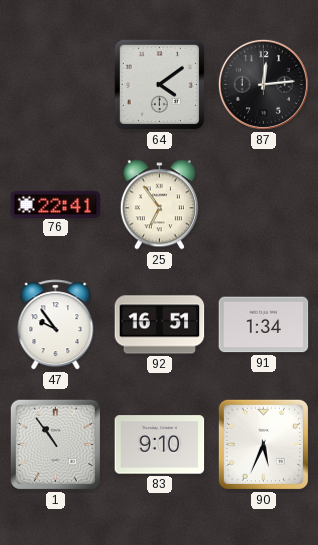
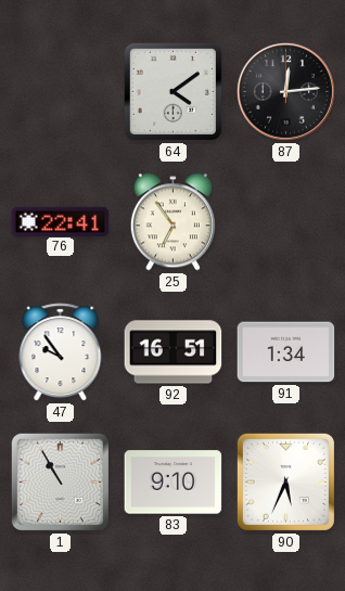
1: 10:54 -> 10:55 (60, 481)
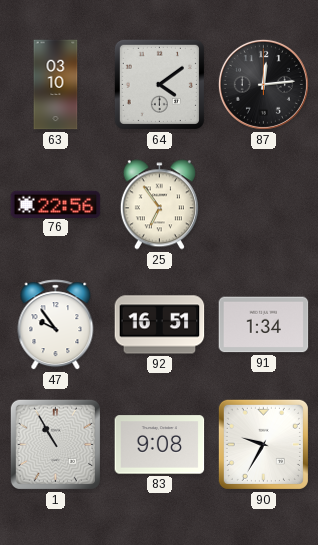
63: none -> 03:10 (56, 85)
76: 22:41 -> 22:56 (56, 204)
83: 9:10 -> 9:08 (160, 445)
90: 5:34 -> 9:35 (263, 444)
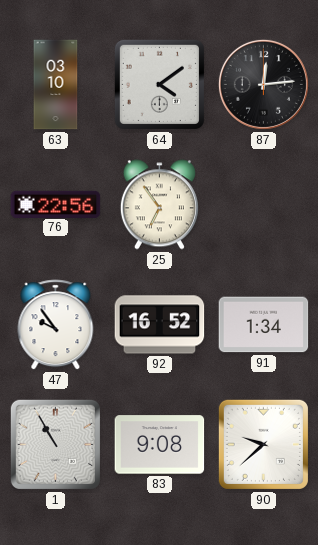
92: 16:51 -> 16:52 (160, 325)
90: 9:35 -> 9:38 (263, 444)
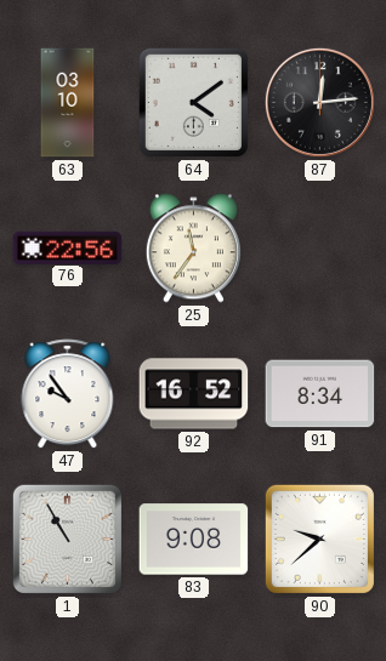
25: 6:54 -> 11:36 (193, 249)
91: 1:34 -> 8:34 (320, 394)
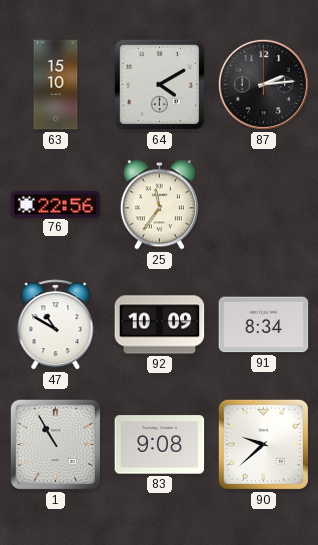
63: 03:10 -> 15:10 (56, 85)
64: 4:09 -> 4:10 (159, 84)
87: 12:14 -> 2:14 (263, 84)
47: 9:54 -> 10:50 (56, 325)
92: 16:52 -> 10:09 (160, 325)
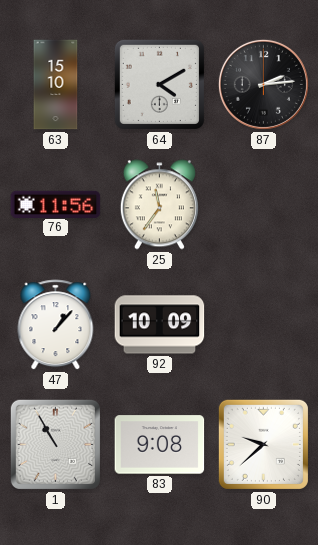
76: 22:56 -> 11:56 (56, 204)
47: 10:50 -> 1:07 (56, 325)
91: 8:34 -> none (264, 325)
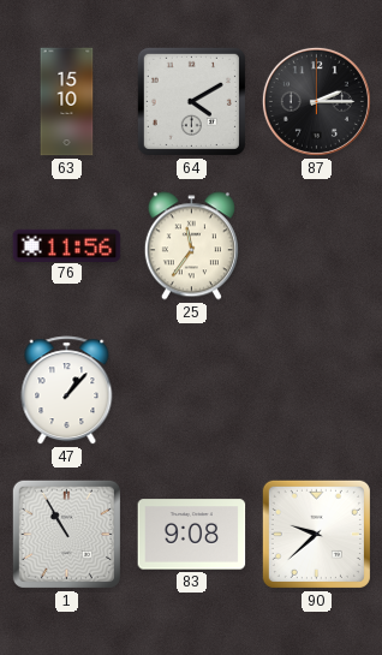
87: 2:14 -> 2:15 (316, 101)
92: 10:09 -> none (160, 325)
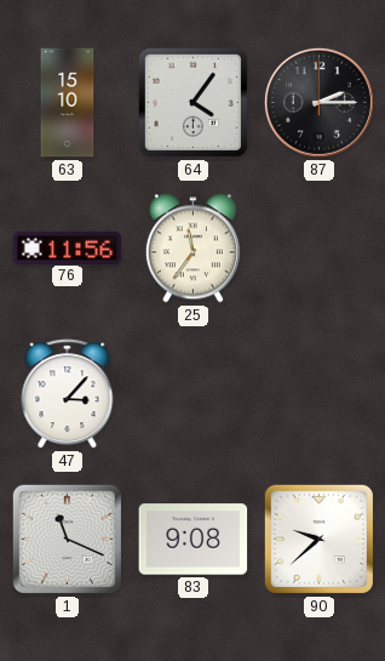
64: 4:10 -> 4:06 (192, 102)
47: 1:07 -> 3:07 (68, 394)
1: 10:55 -> 11:19 (67, 539)
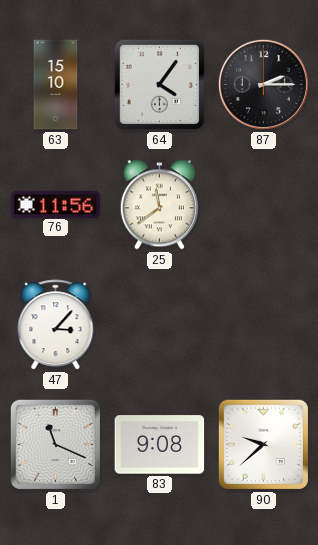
25: 11:36 -> 11:39 (159, 205)
